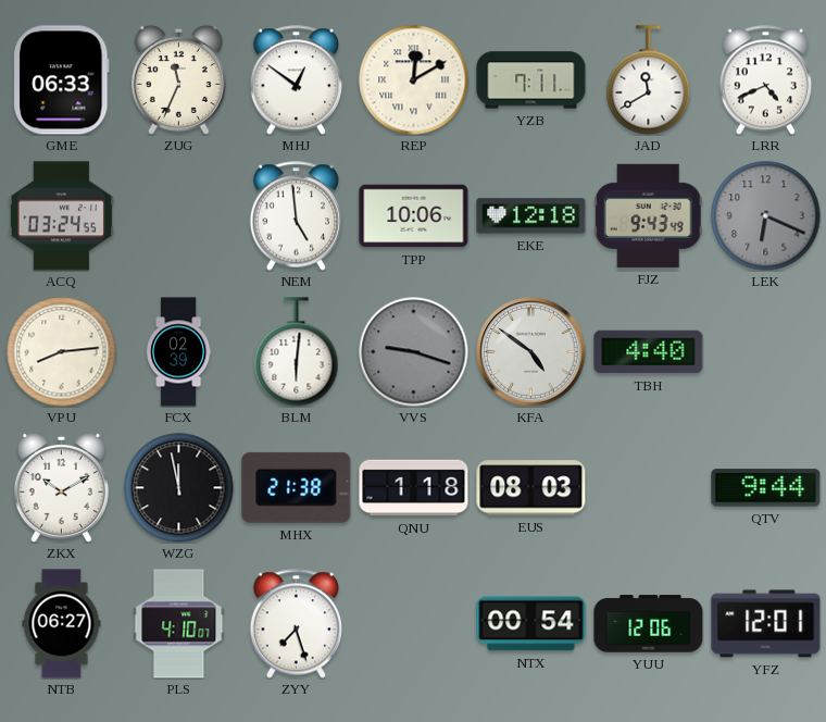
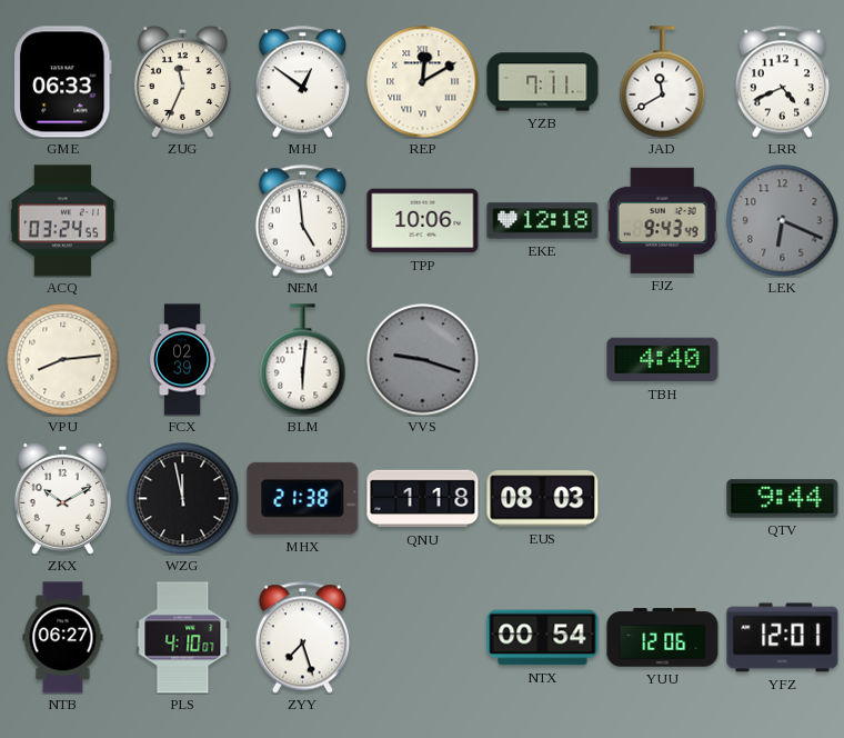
KFA: 4:51 -> none (531, 352)
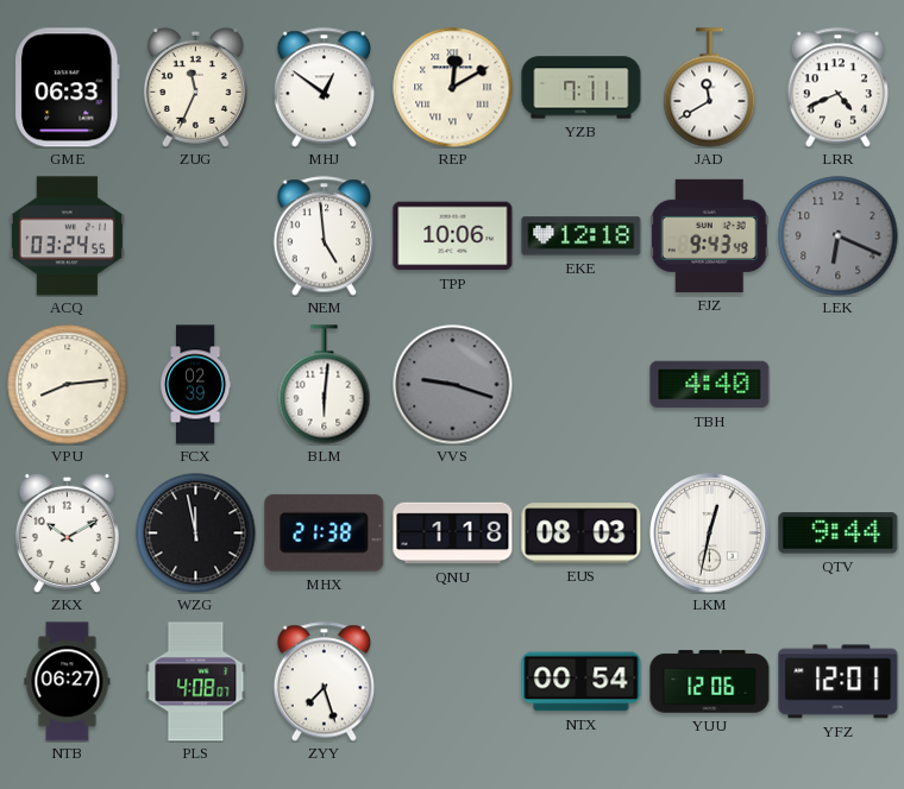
LKM: none -> 12:32 (710, 534)
PLS: 4:10 -> 4:08 (196, 682)
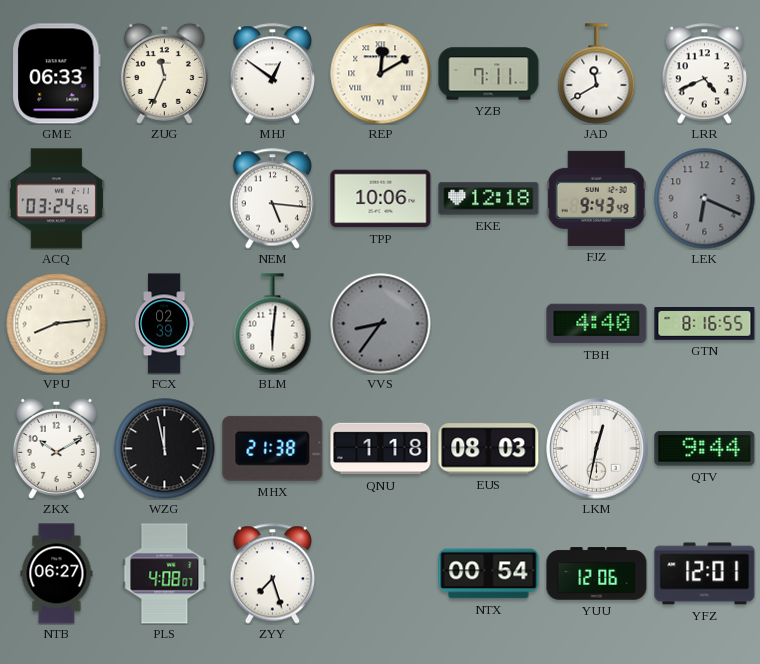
NEM: 4:59 -> 5:16 (273, 199)
VVS: 9:18 -> 8:36 (381, 324)
GTN: none -> 8:16 (705, 324)
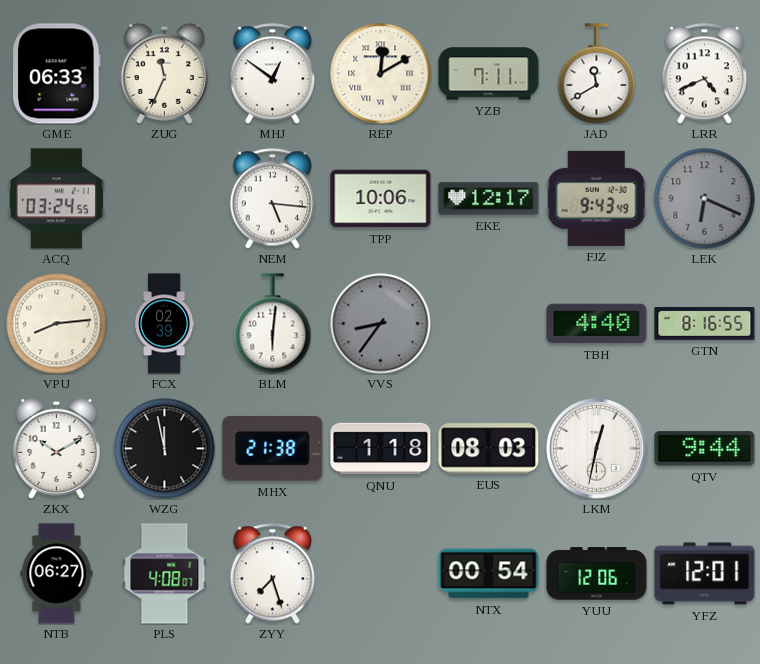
EKE: 12:18 -> 12:17 (489, 199)
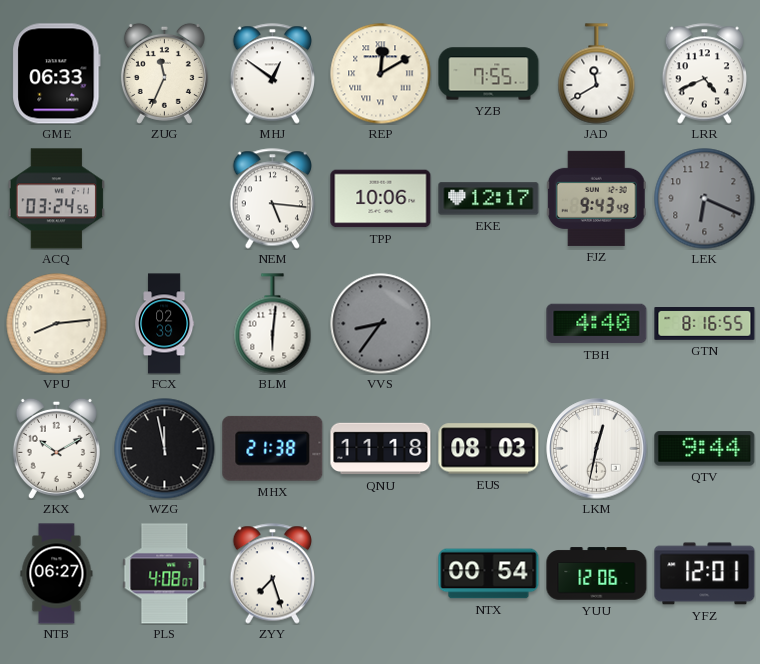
YZB: 7:11 -> 7:55 (489, 74)
QNU: 1:18 -> 11:18 (381, 449)
